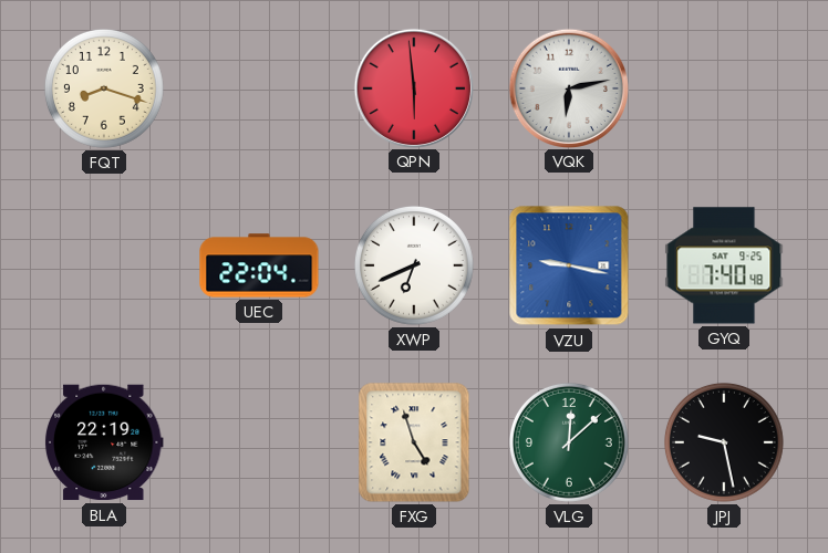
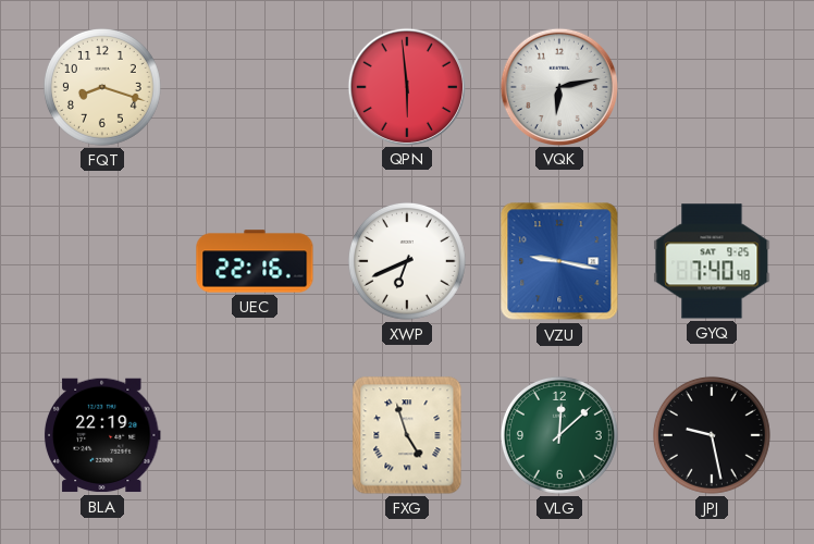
UEC: 22:04 -> 22:16 (255, 261)
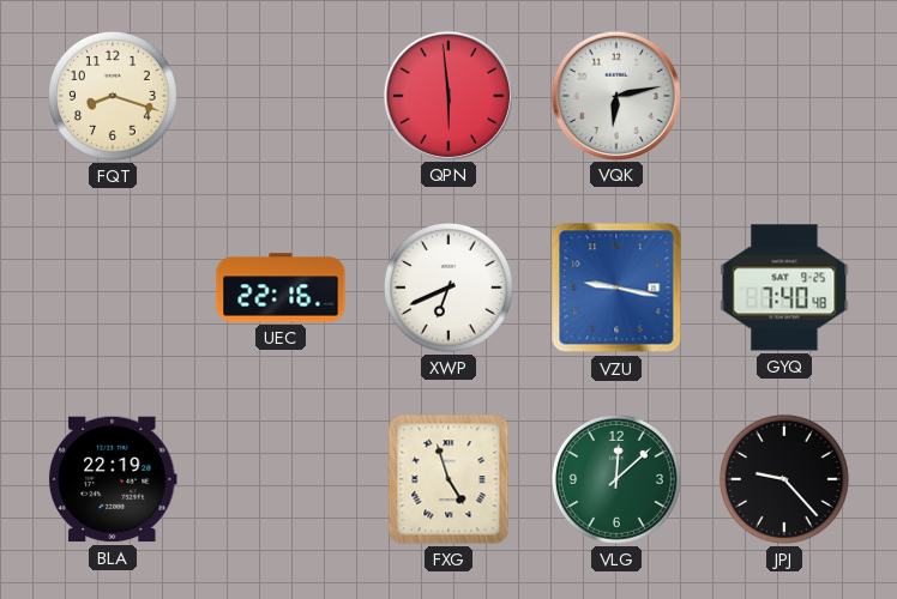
JPJ: 9:28 -> 9:23 (784, 479)
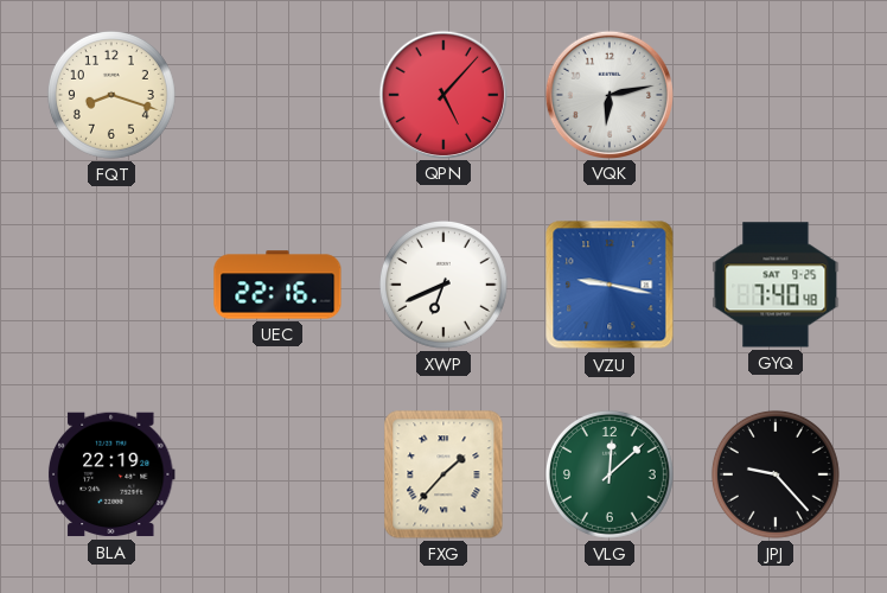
QPN: 5:59 -> 5:07 (442, 94)
FXG: 4:57 -> 1:37 (443, 474)
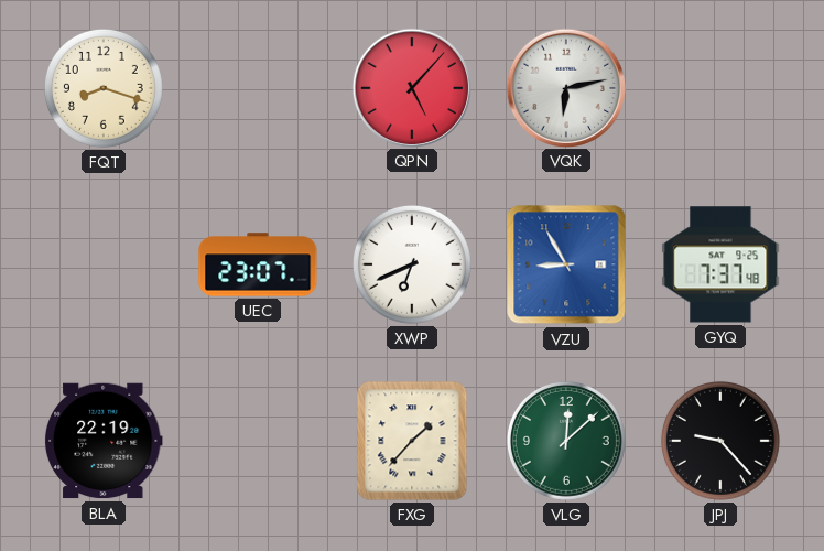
UEC: 22:16 -> 23:07 (258, 264)
VZU: 9:17 -> 8:55 (566, 264)
GYQ: 7:40 -> 7:37 (720, 264)
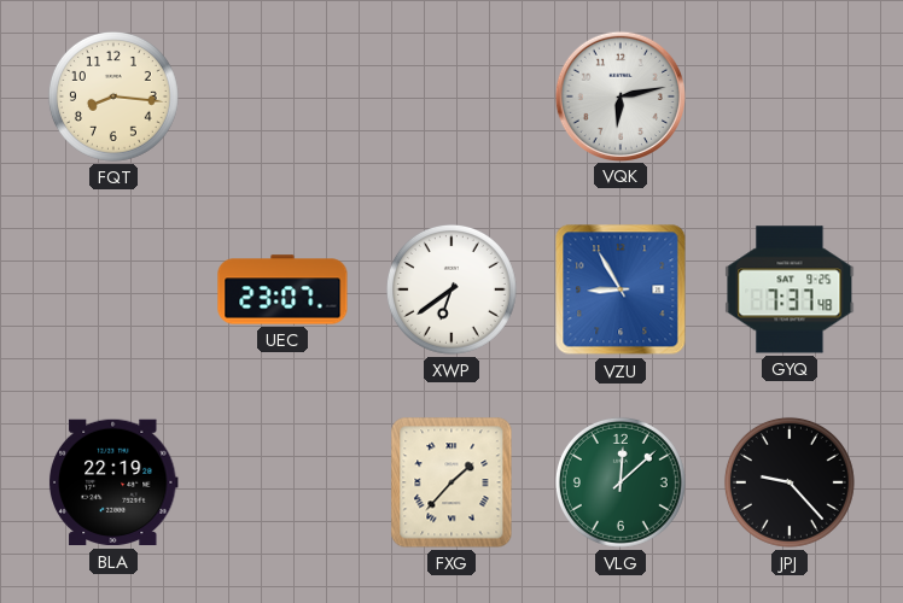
FQT: 8:18 -> 8:16 (113, 96)
QPN: 5:07 -> none (411, 87)
XWP: 6:41 -> 6:39 (451, 289)
